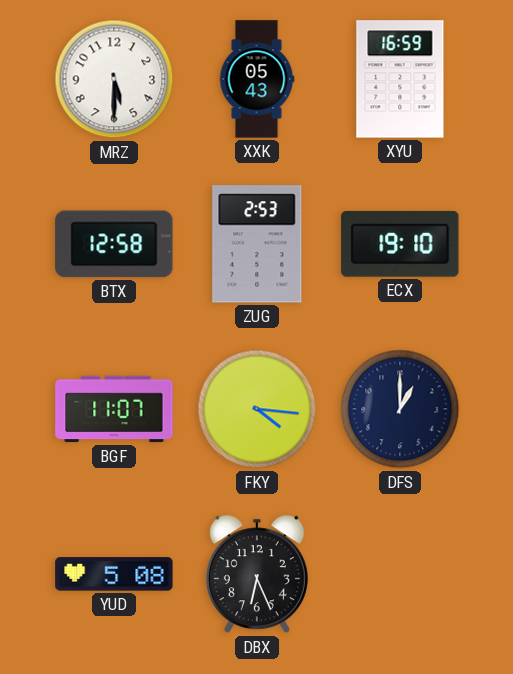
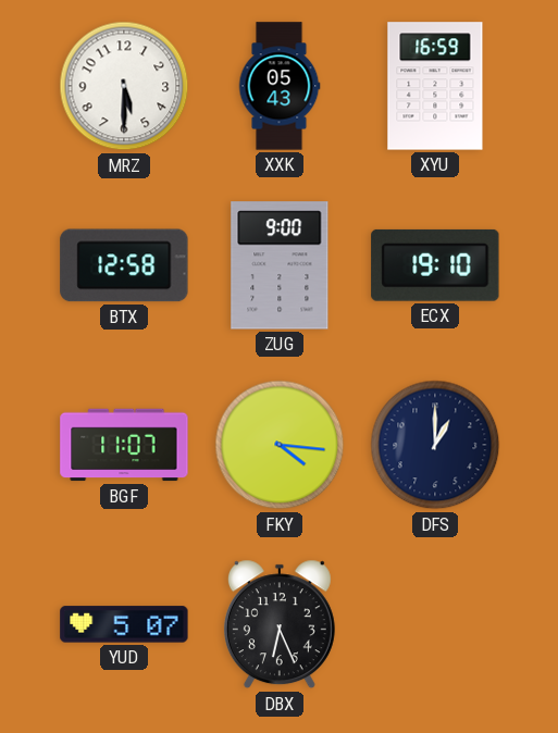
ZUG: 2:53 -> 9:00 (280, 265)
YUD: 5:08 -> 5:07 (124, 624)
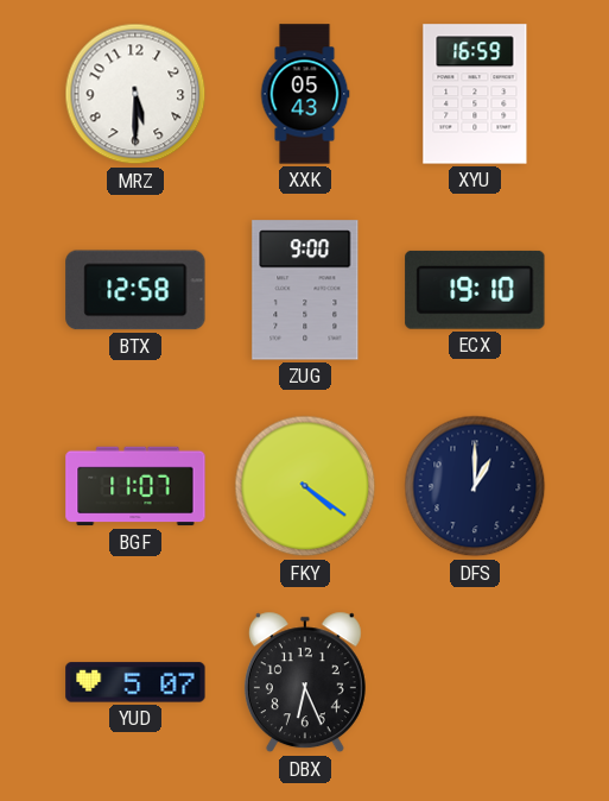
FKY: 4:16 -> 4:21 (305, 486)
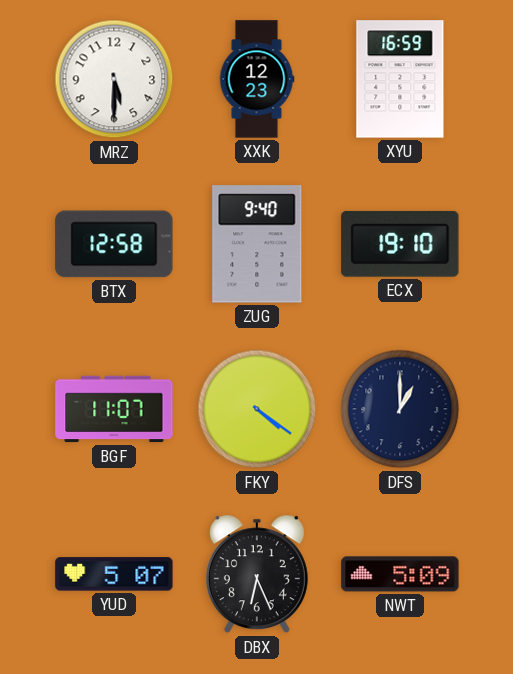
XXK: 05:43 -> 12:23 (257, 79)
ZUG: 9:00 -> 9:40 (257, 244)
NWT: none -> 5:09 (400, 574)
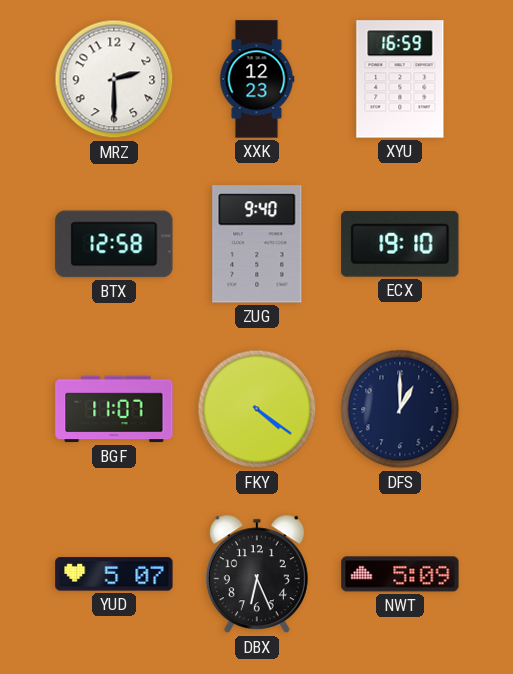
MRZ: 5:30 -> 2:30 (114, 79)
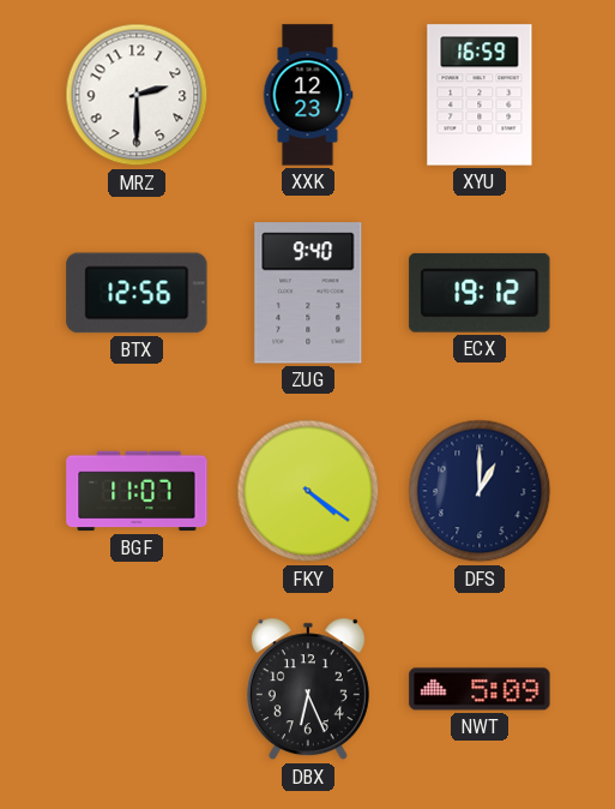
BTX: 12:58 -> 12:56 (137, 293)
ECX: 19:10 -> 19:12 (480, 293)
YUD: 5:07 -> none (114, 574)
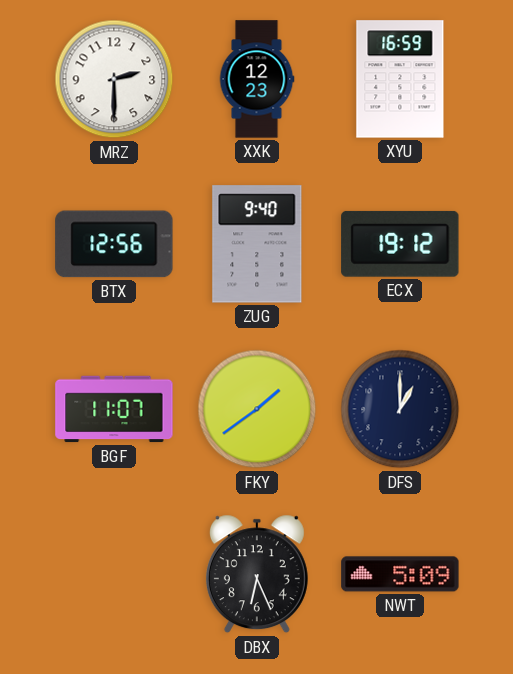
FKY: 4:21 -> 1:39 (257, 409)
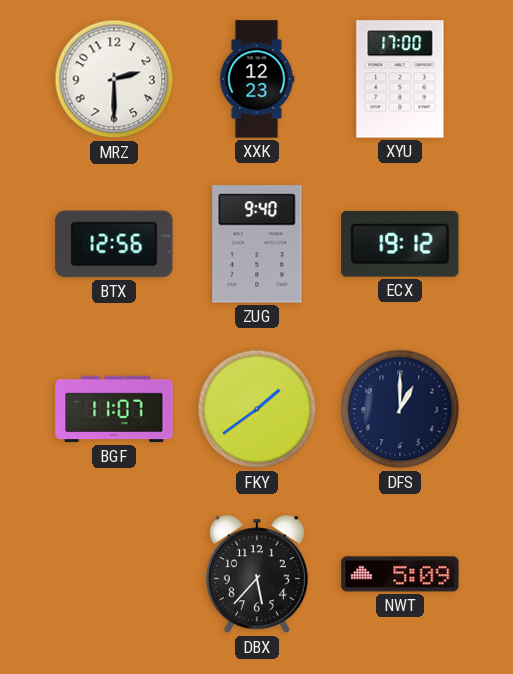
XYU: 16:59 -> 17:00 (400, 79)
DBX: 6:26 -> 5:37 (257, 574)
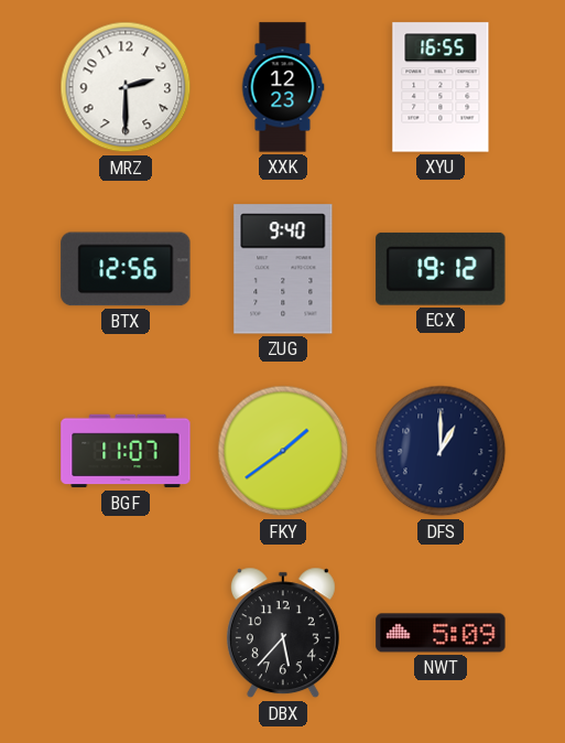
XYU: 17:00 -> 16:55 (441, 87)
